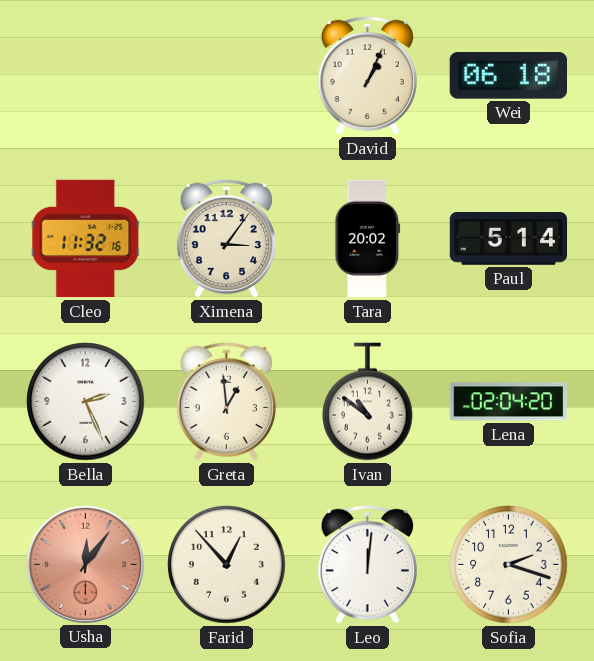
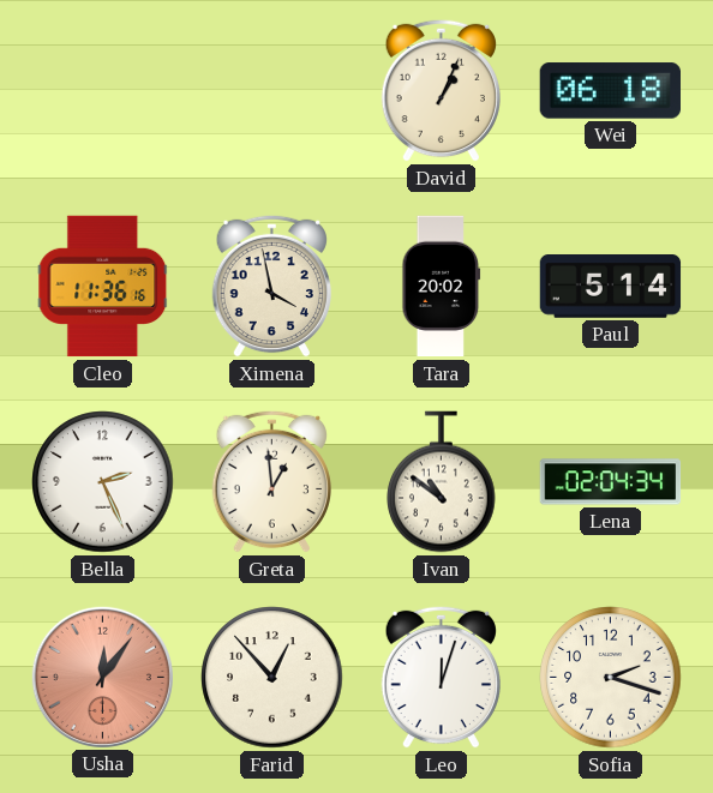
Cleo: 11:32 -> 11:36 (103, 287)
Ximena: 3:06 -> 3:58 (271, 286)
Lena: 02:04:20 -> 02:04:34 (611, 482)
Leo: 12:01 -> 12:03 (441, 677)
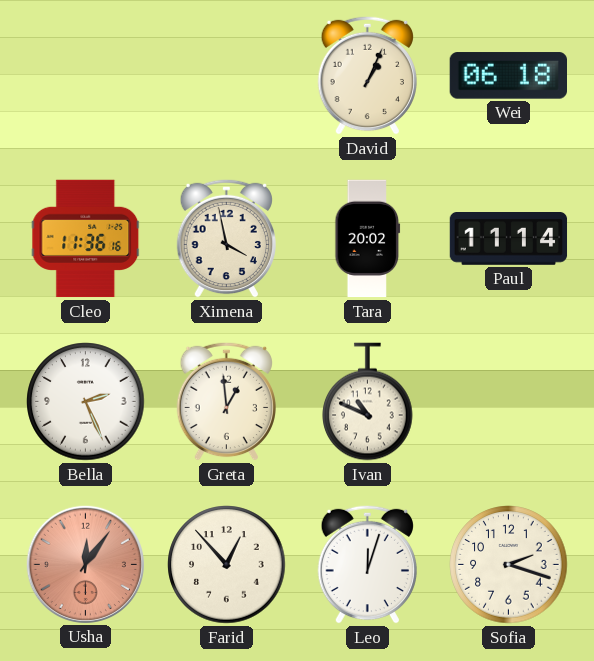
Paul: 5:14 -> 11:14 (509, 239)
Ivan: 10:51 -> 10:49 (368, 402)
Lena: 02:04 -> none (611, 482)
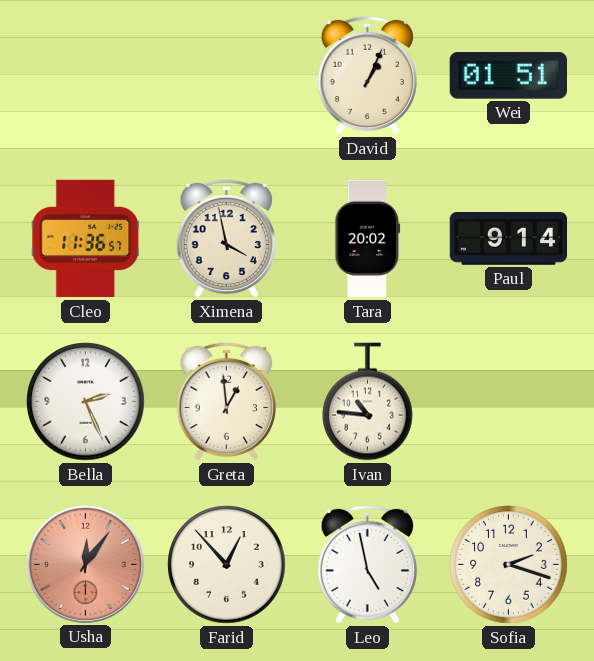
Wei: 06:18 -> 01:51 (508, 76)
Cleo: 11:36:16 -> 11:36:57 (86, 239)
Paul: 11:14 -> 9:14 (509, 239)
Ivan: 10:49 -> 10:46 (368, 402)
Leo: 12:03 -> 4:58 (367, 564)
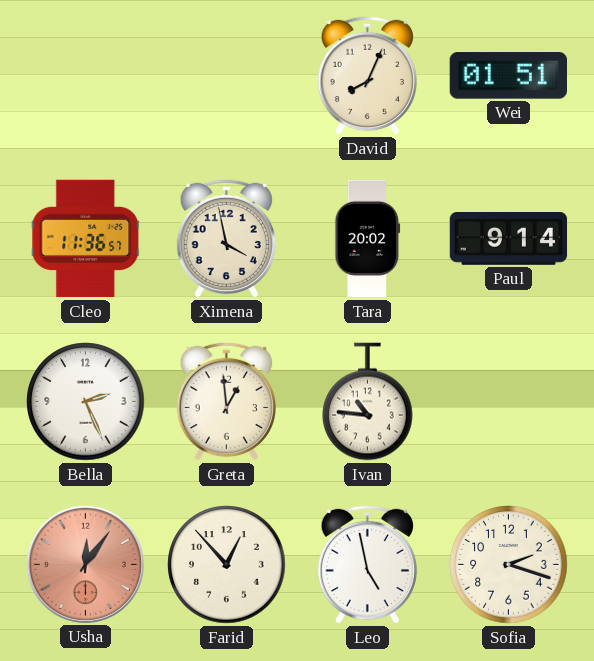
David: 1:04 -> 8:04 (367, 75)
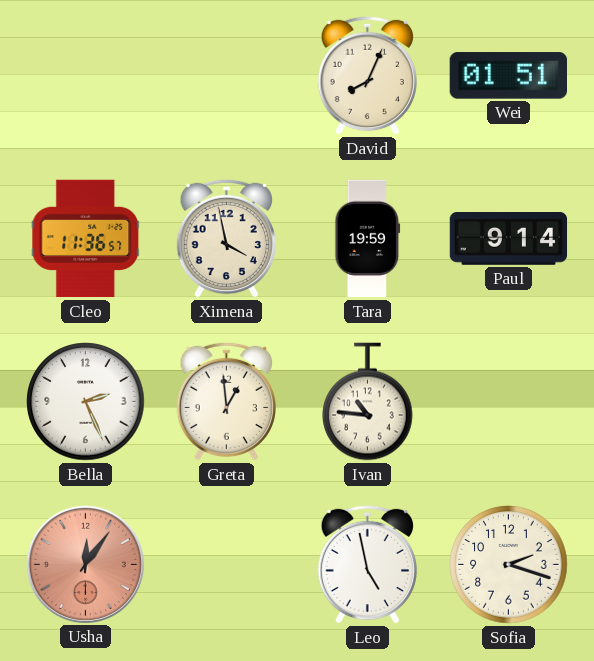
Tara: 20:02 -> 19:59 (368, 239)
Farid: 12:53 -> none (227, 565)
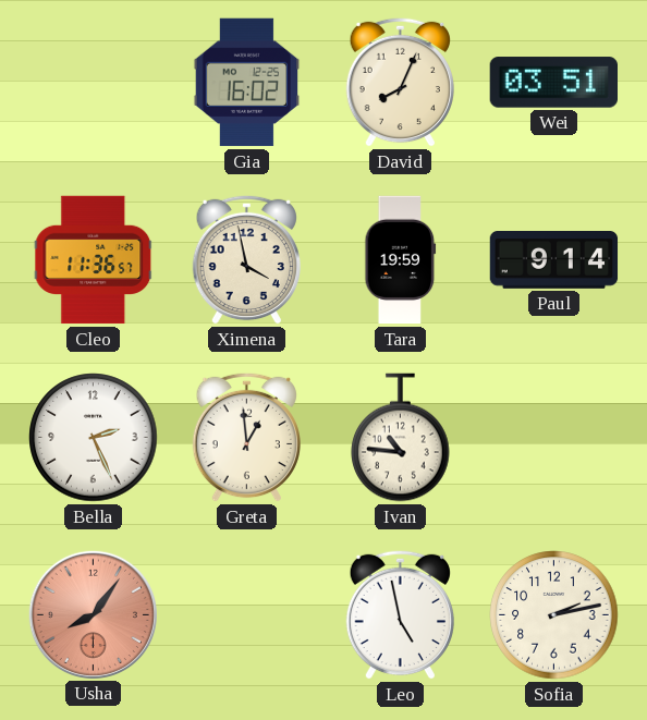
Gia: none -> 16:02 (247, 83)
Wei: 01:51 -> 03:51 (553, 83)
Usha: 12:06 -> 8:06 (93, 614)
Sofia: 2:18 -> 2:13 (554, 615)
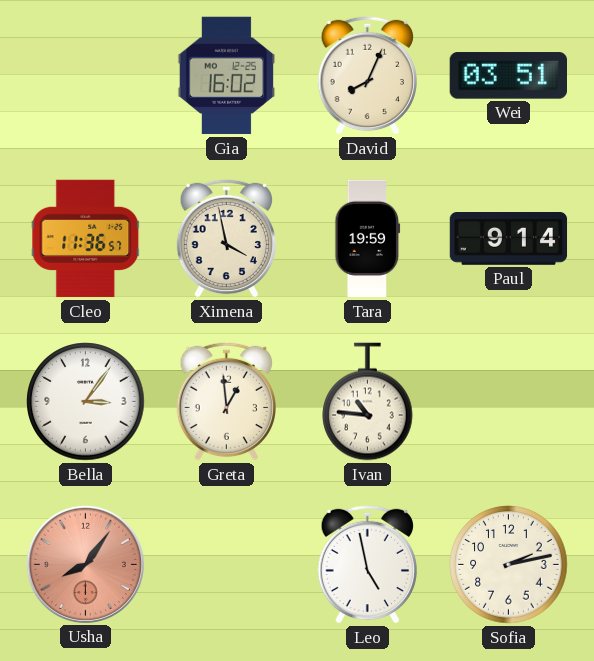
Bella: 2:26 -> 3:06 (86, 402)
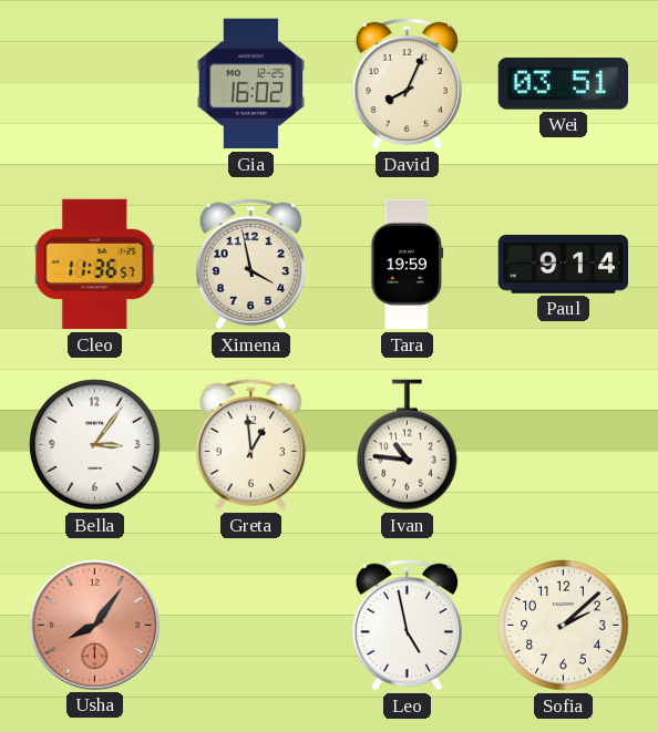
Sofia: 2:13 -> 2:08 (564, 626)
